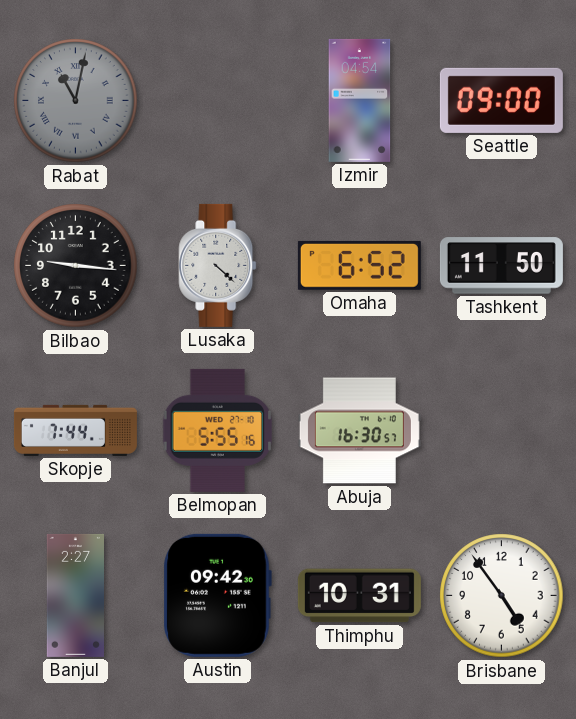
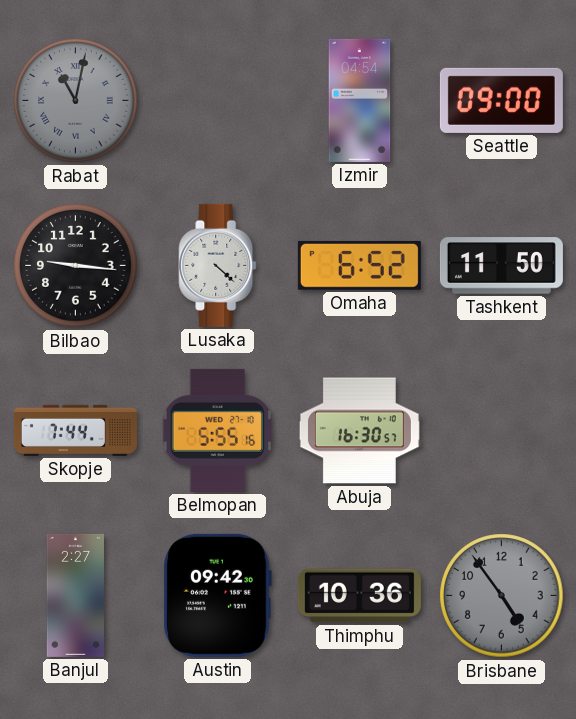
Thimphu: 10:31 -> 10:36 (359, 596)
Brisbane dial: white -> grey (502, 596)
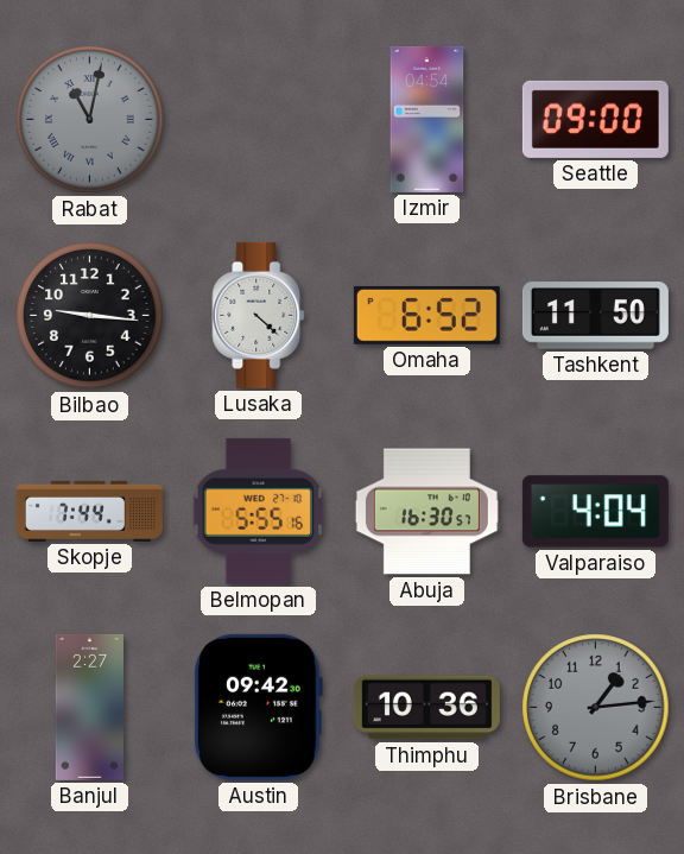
Valparaiso: none -> 4:04 (595, 512)
Brisbane: 4:54 -> 1:14 (596, 708)
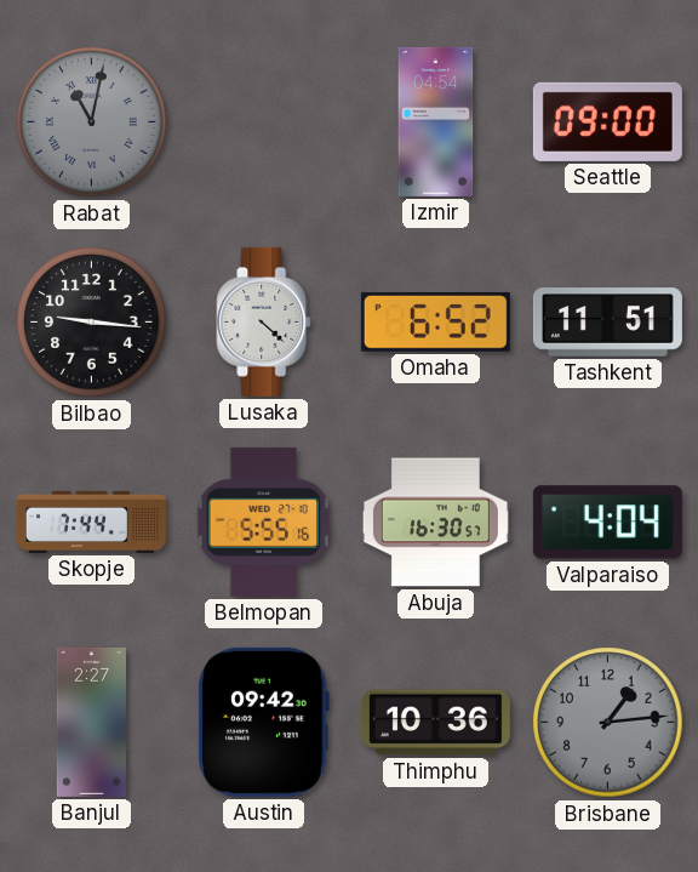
Tashkent: 11:50 -> 11:51 (607, 323)
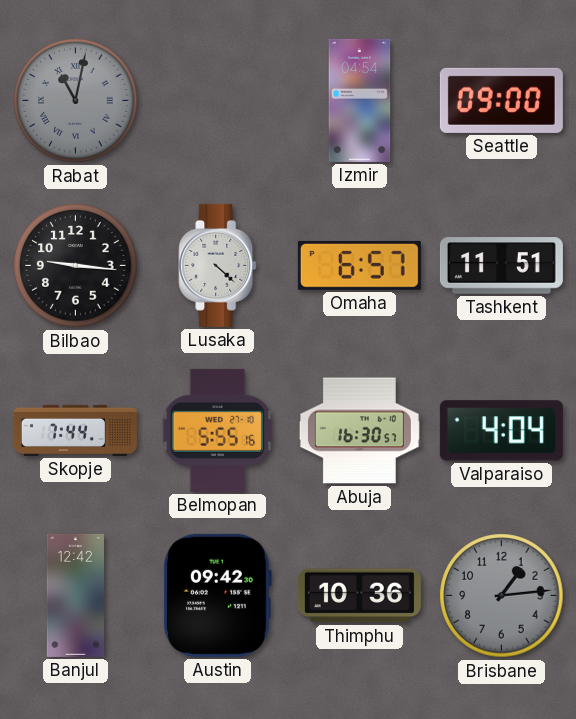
Omaha: 6:52 -> 6:57 (359, 265)
Banjul: 2:27 -> 12:42 (75, 595)
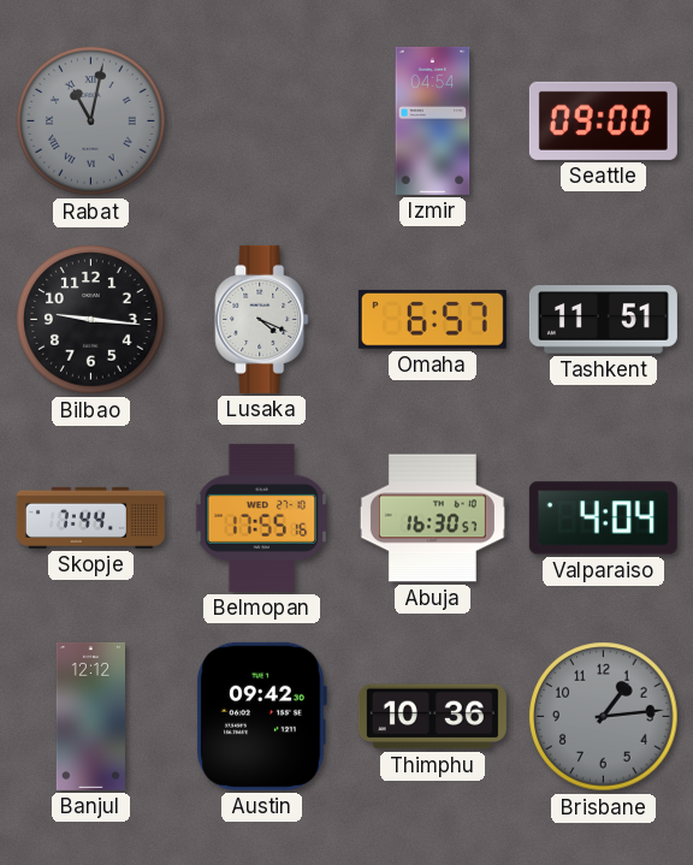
Lusaka: 4:22 -> 4:19 (262, 319)
Belmopan: 5:55 -> 17:55 (261, 517)
Banjul: 12:42 -> 12:12 (90, 716)
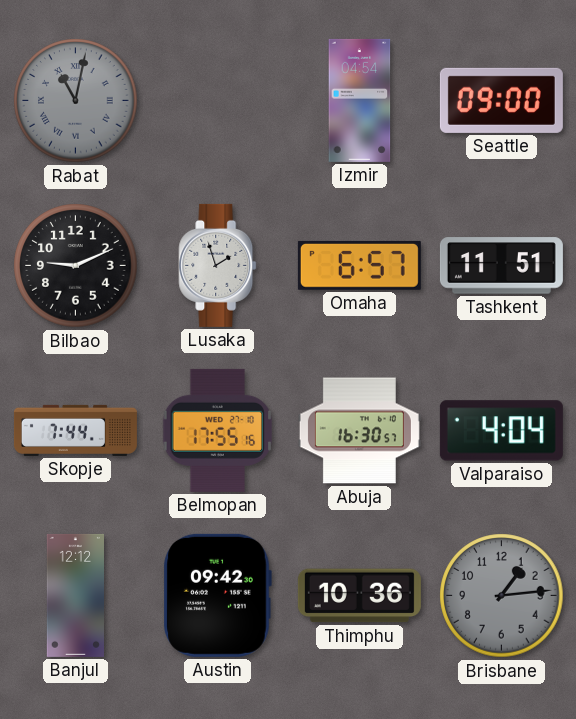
Bilbao: 9:16 -> 9:11 (76, 266)
Lusaka: 4:19 -> 1:57 (218, 265)
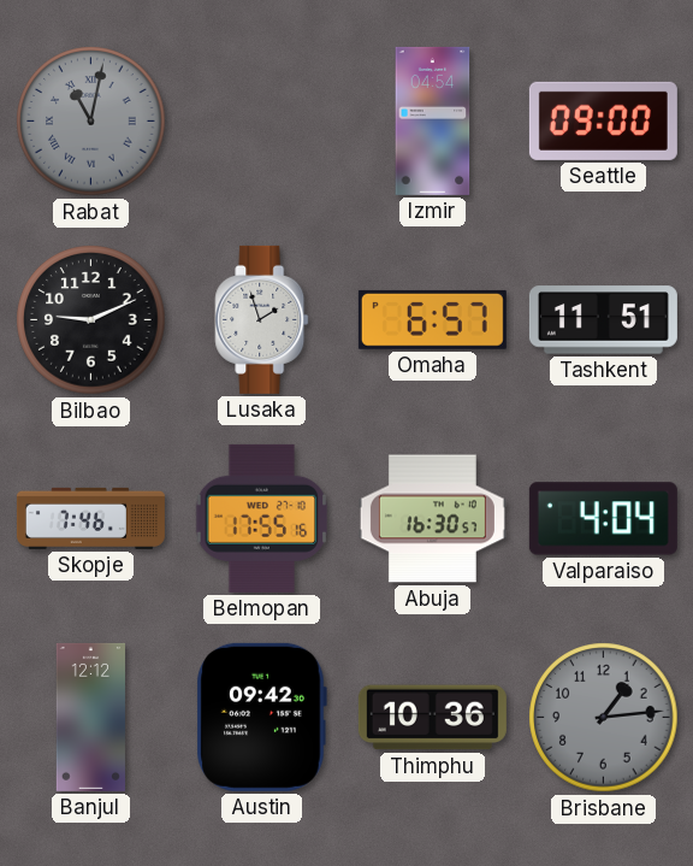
Skopje: 7:44 -> 7:46 (90, 518)
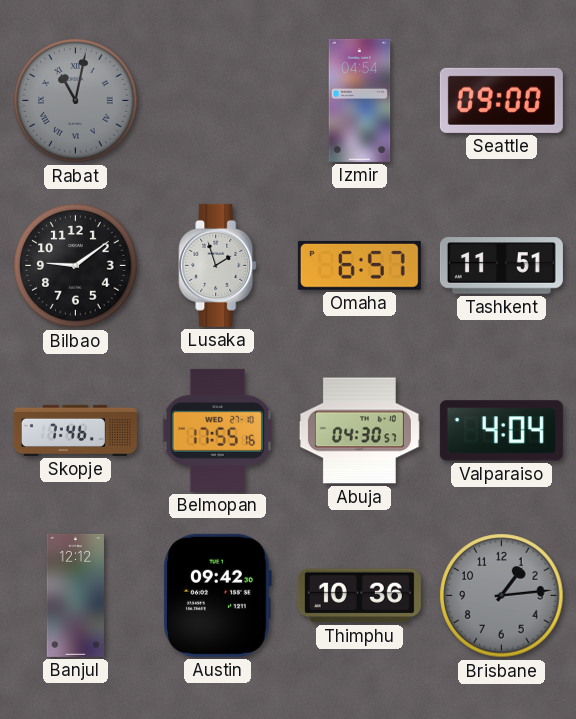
Bilbao: 9:11 -> 9:09 (76, 266)
Abuja: 16:30 -> 04:30 (359, 431)
